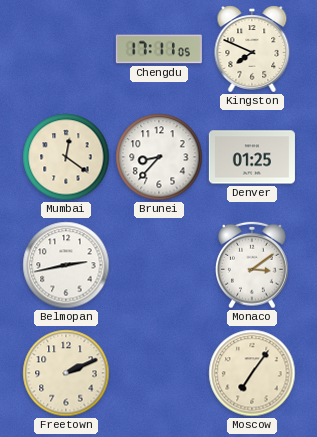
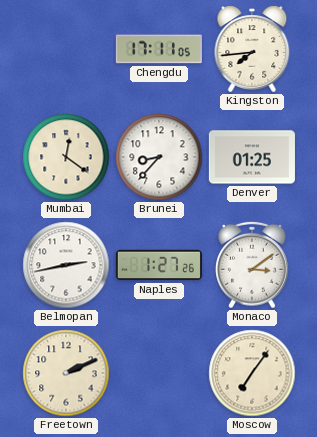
Kingston: 7:49 -> 7:44 (252, 49)
Naples: none -> 1:27 (159, 265)
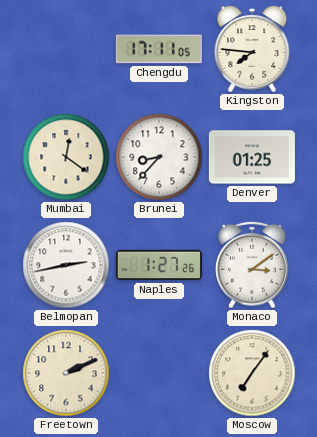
Kingston: 7:44 -> 7:46 (252, 49)
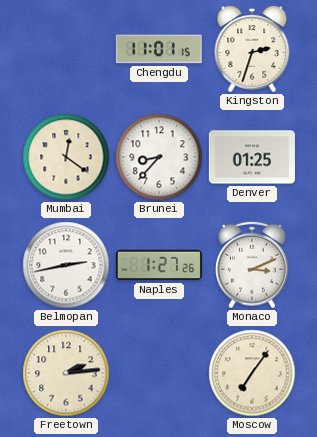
Chengdu: 17:11 -> 11:01 (159, 49)
Kingston: 7:46 -> 2:33 (252, 49)
Monaco: 3:09 -> 3:11 (252, 265)
Freetown: 2:11 -> 2:14 (66, 373)
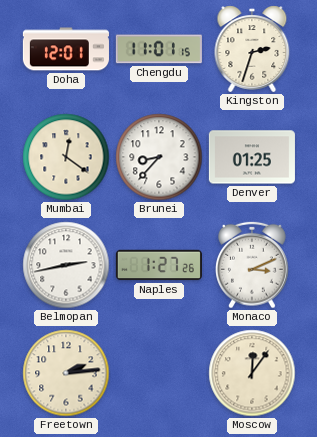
Doha: none -> 12:01 (66, 49)
Moscow: 7:06 -> 12:06 (252, 373)
